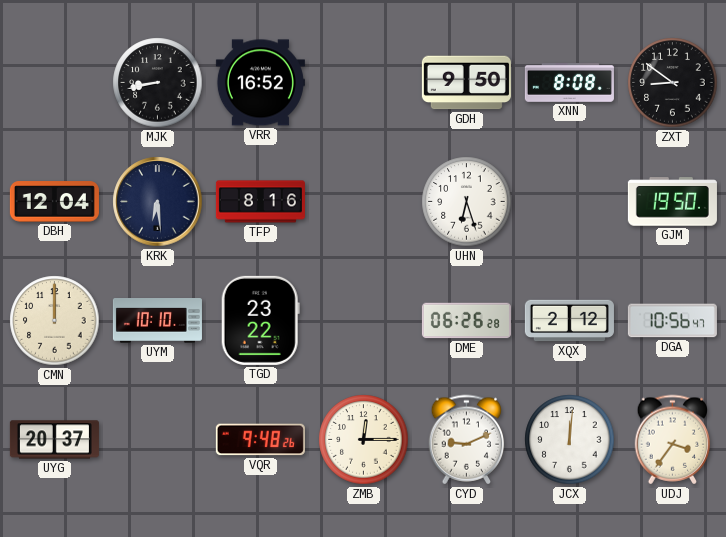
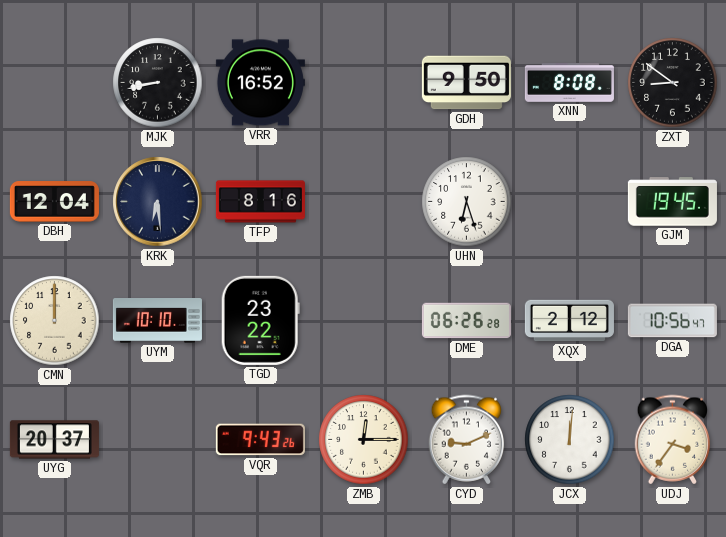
GJM: 19:50 -> 19:45 (672, 202)
VQR: 9:48 -> 9:43 (260, 440)
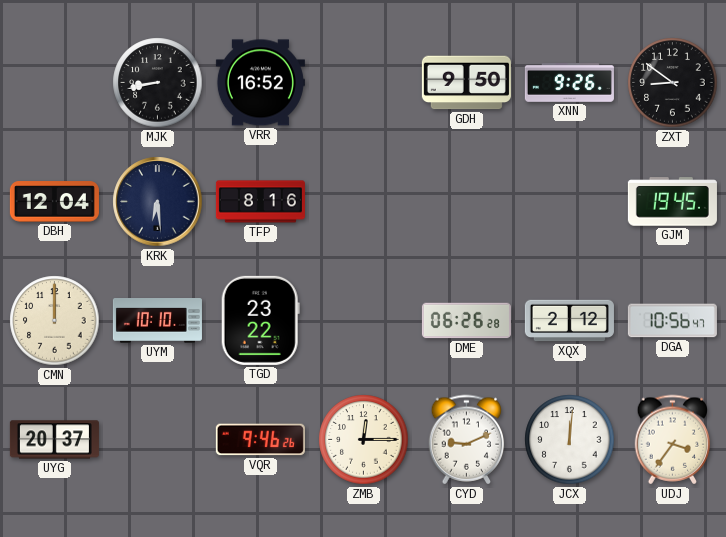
XNN: 8:08 -> 9:26 (569, 83)
UHN: 6:27 -> none (467, 202)
VQR: 9:43 -> 9:46 (260, 440)
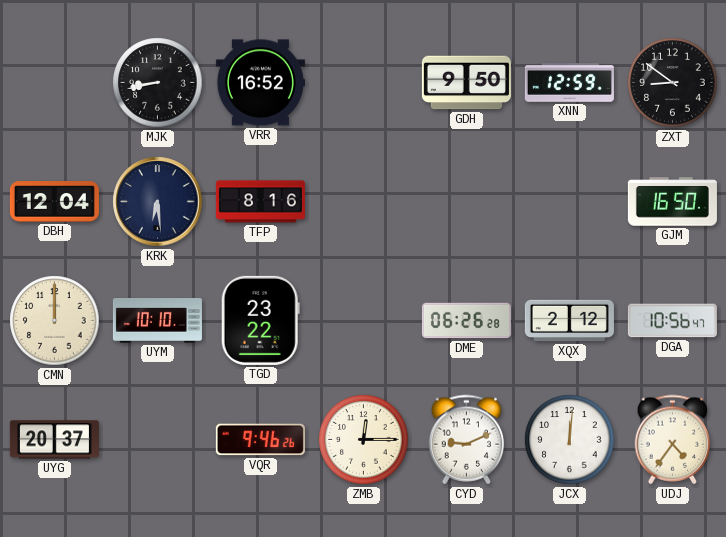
XNN: 9:26 -> 12:59 (569, 83)
GJM: 19:45 -> 16:50 (672, 202)
UDJ: 3:36 -> 4:36 (673, 440)
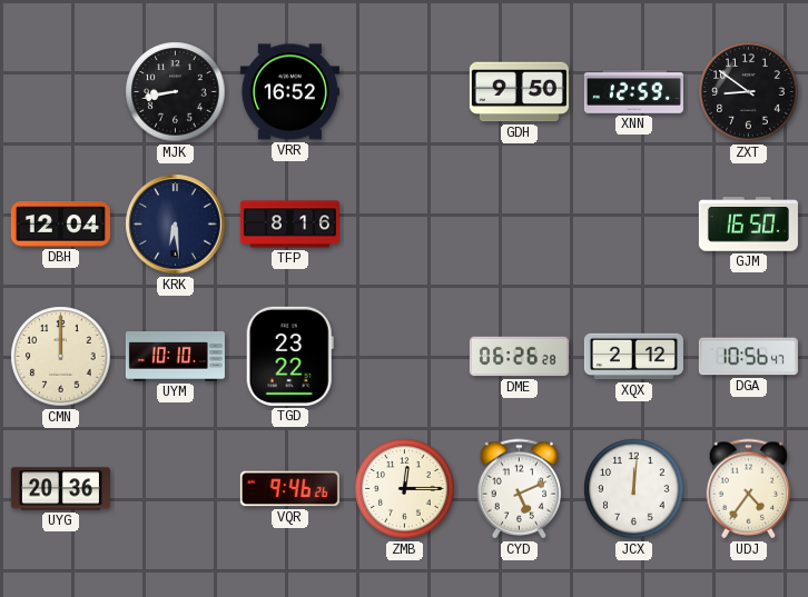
UYG: 20:37 -> 20:36 (60, 489)
CYD: 9:11 -> 5:11 (520, 489)
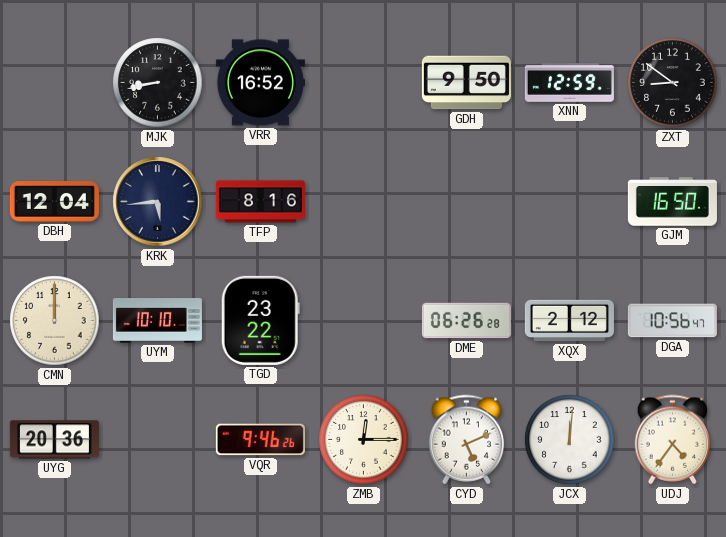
KRK: 6:29 -> 5:44 (158, 202)
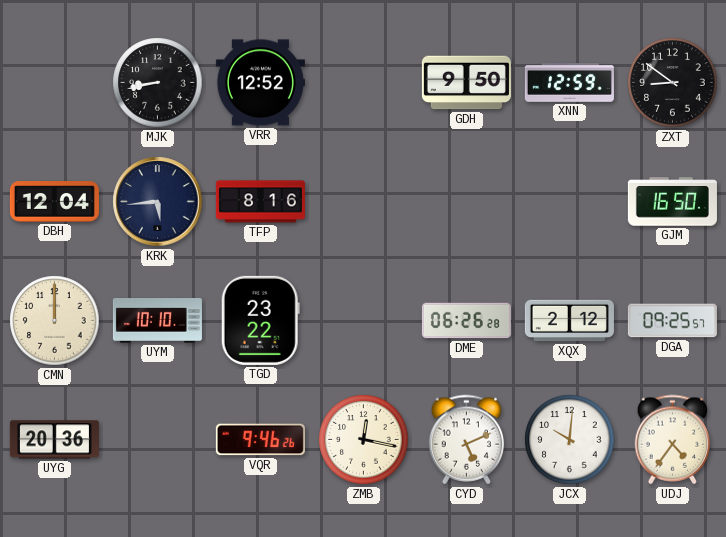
VRR: 16:52 -> 12:52 (260, 83)
DGA: 10:56 -> 09:25 (672, 321)
ZMB: 12:15 -> 12:17 (364, 440)
JCX: 12:01 -> 10:01 (570, 440)
